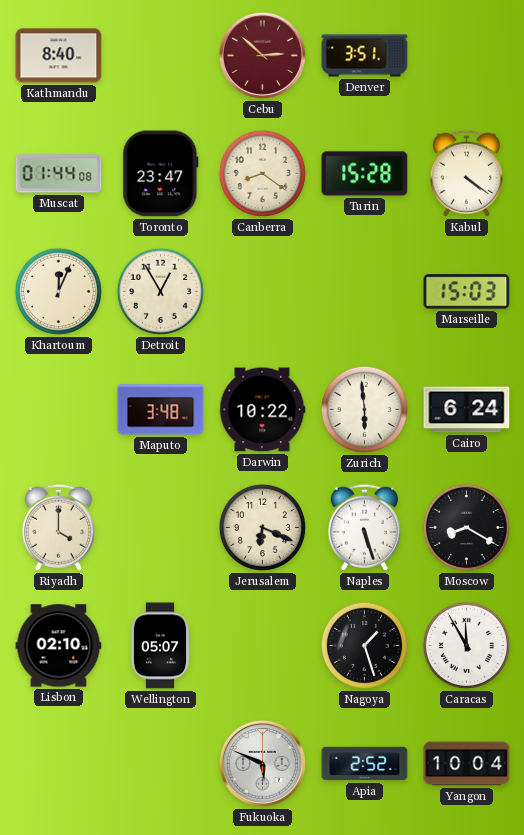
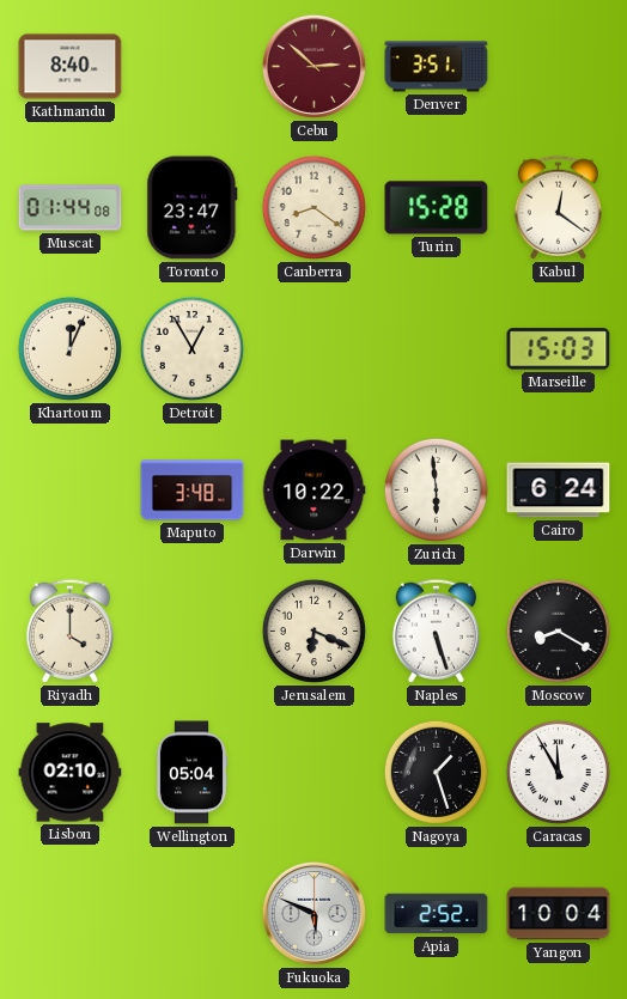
Kabul: 4:21 -> 12:21 (558, 207)
Wellington: 05:07 -> 05:04 (191, 773)
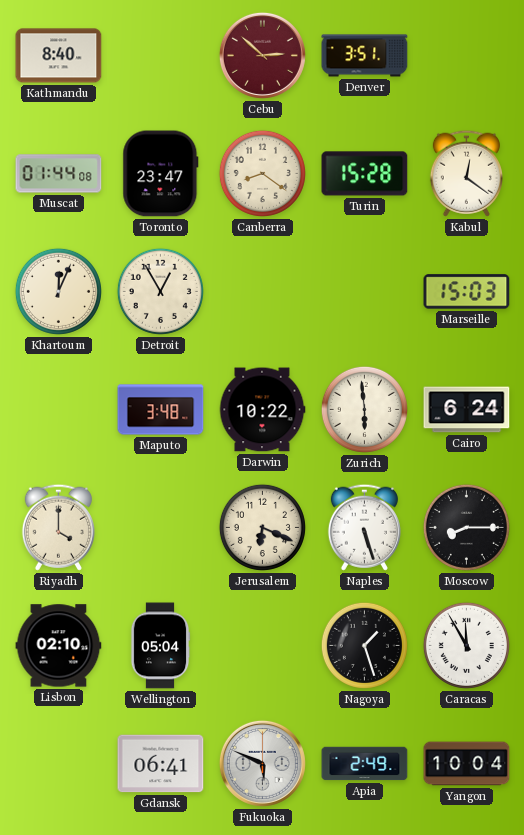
Moscow: 8:20 -> 8:15 (466, 527)
Gdansk: none -> 06:41 (161, 764)
Apia: 2:52 -> 2:49 (365, 764)
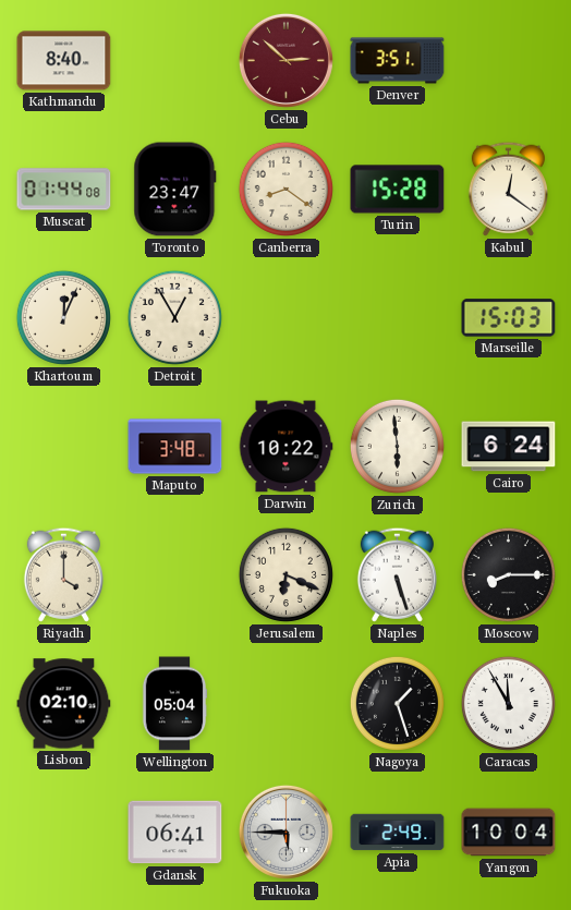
Fukuoka: 5:49 -> 5:45 (285, 832)
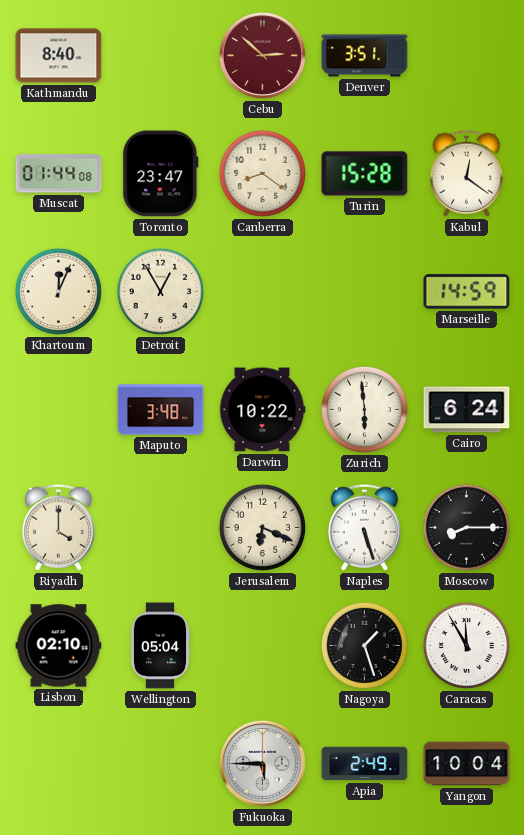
Marseille: 15:03 -> 14:59 (467, 292)
Gdansk: 06:41 -> none (175, 833)
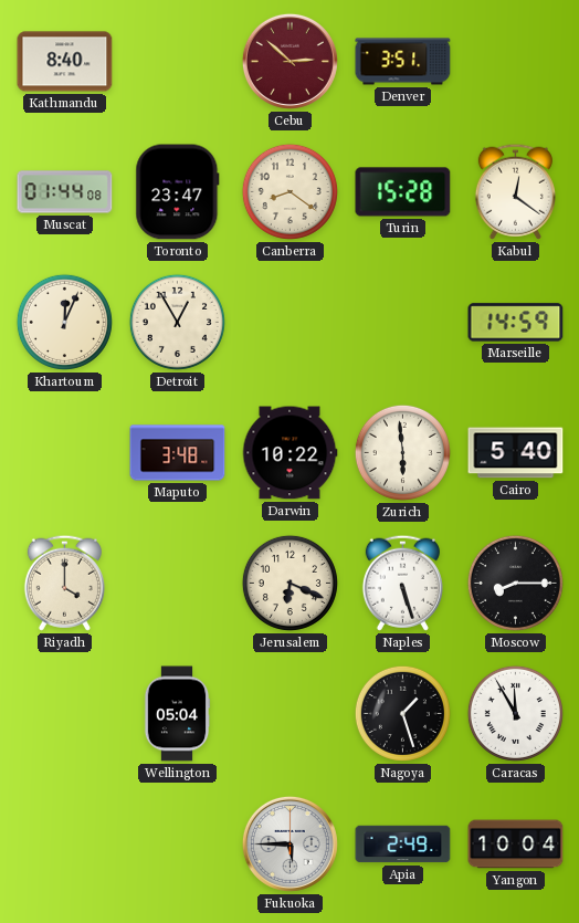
Cairo: 6:24 -> 5:40 (516, 453)
Lisbon: 02:10 -> none (59, 646)
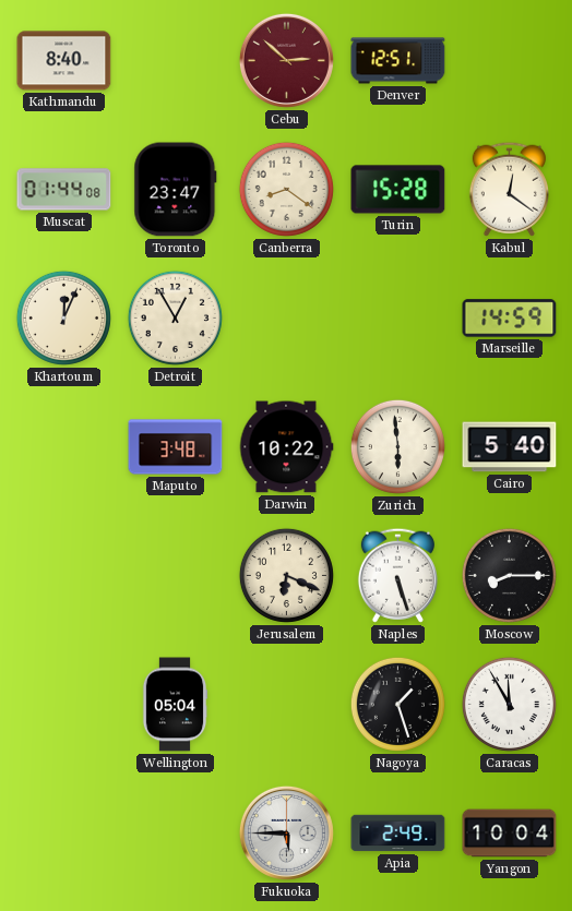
Denver: 3:51 -> 12:51 (398, 61)
Riyadh: 4:00 -> none (64, 583)
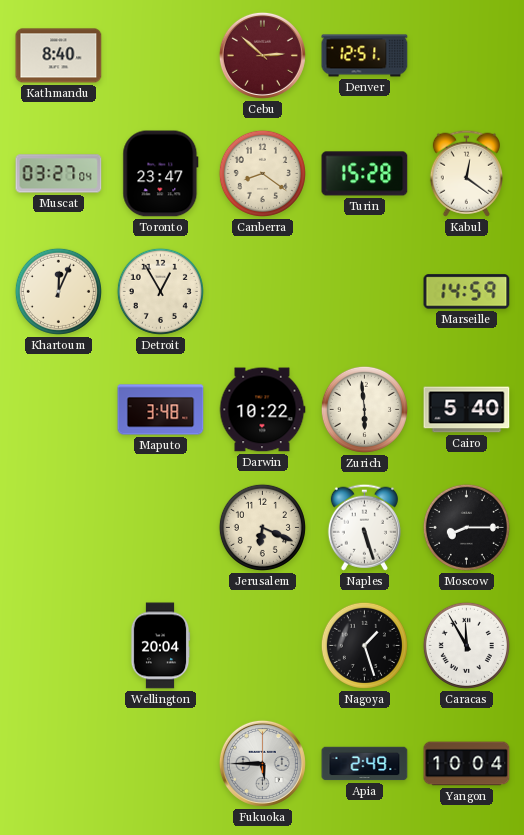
Muscat: 01:44 -> 03:27 (59, 174)
Wellington: 05:04 -> 20:04 (160, 646)
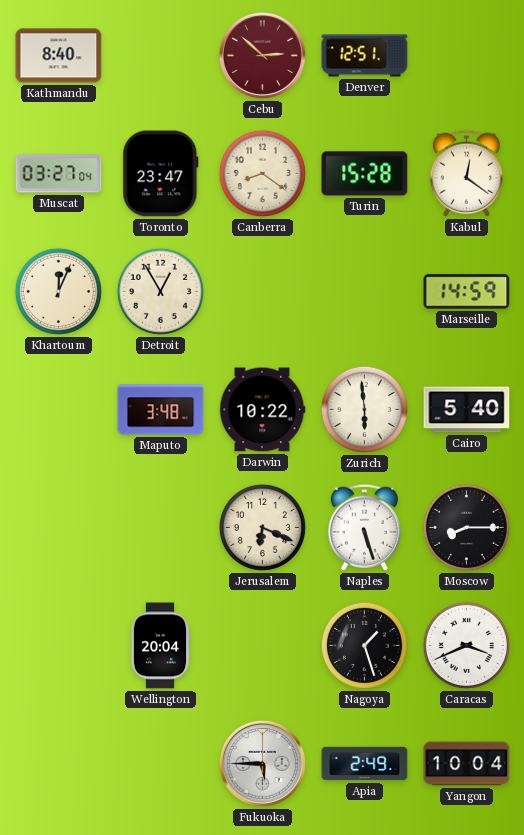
Caracas: 11:55 -> 3:41 (466, 645)
